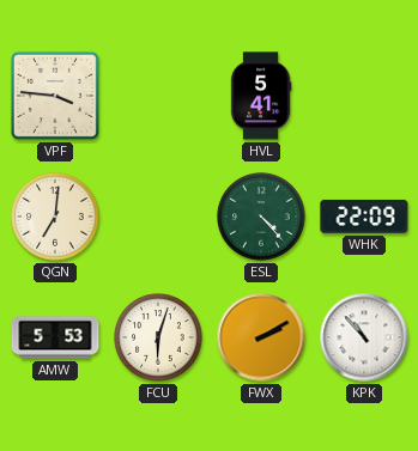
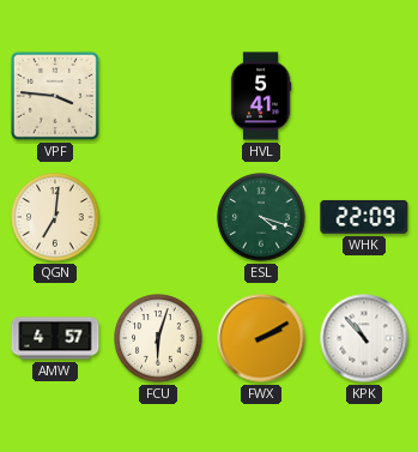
ESL: 4:23 -> 4:18 (261, 217)
AMW: 5:53 -> 4:57 (55, 338)
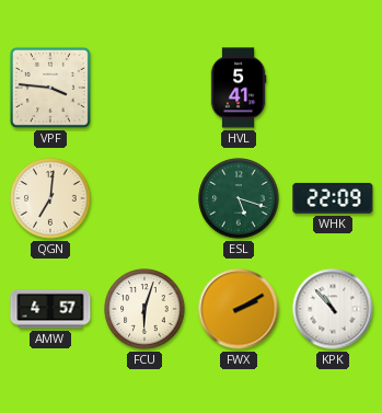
ESL: 4:18 -> 5:18 (239, 198)
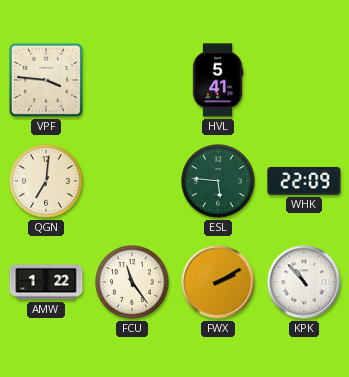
ESL: 5:18 -> 5:46 (218, 181)
AMW: 4:57 -> 1:22 (46, 282)
FCU: 6:03 -> 11:24 (132, 282)
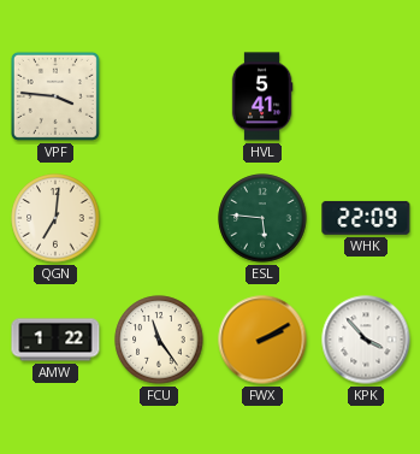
KPK: 10:53 -> 3:53 (366, 340)
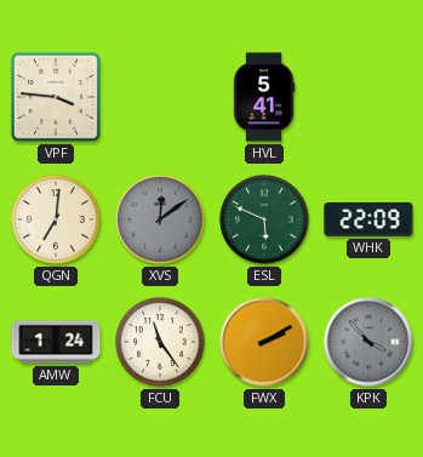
XVS: none -> 12:09 (160, 219)
ESL: 5:46 -> 5:49 (264, 219)
AMW: 1:22 -> 1:24 (56, 342)
KPK dial: white -> grey (368, 342)
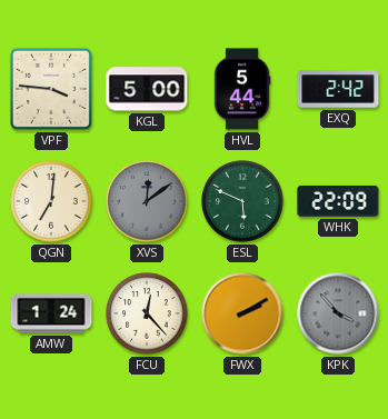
KGL: none -> 5:00 (147, 89)
HVL: 5:41 -> 5:44 (242, 89)
EXQ: none -> 2:42 (338, 89)
FCU: 11:24 -> 12:23 (147, 313)
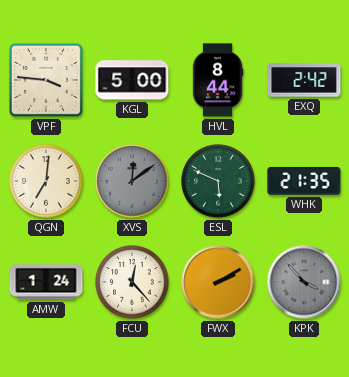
HVL: 5:44 -> 8:44 (218, 80)
WHK: 22:09 -> 21:35 (304, 181)
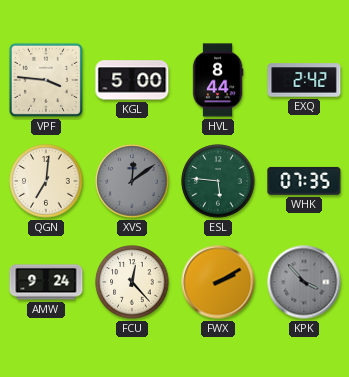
ESL: 5:49 -> 5:46 (218, 181)
WHK: 21:35 -> 07:35 (304, 181)
AMW: 1:24 -> 9:24 (46, 282)
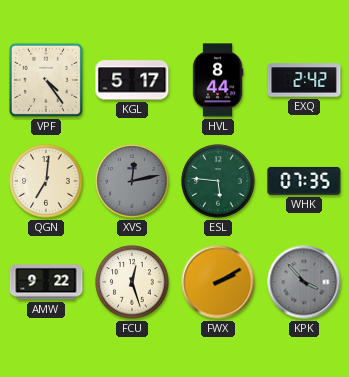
VPF: 3:46 -> 4:24 (46, 80)
KGL: 5:00 -> 5:17 (132, 80)
XVS: 12:09 -> 12:13 (132, 181)
AMW: 9:24 -> 9:22 (46, 282)
FCU: 12:23 -> 12:27 (132, 282)
